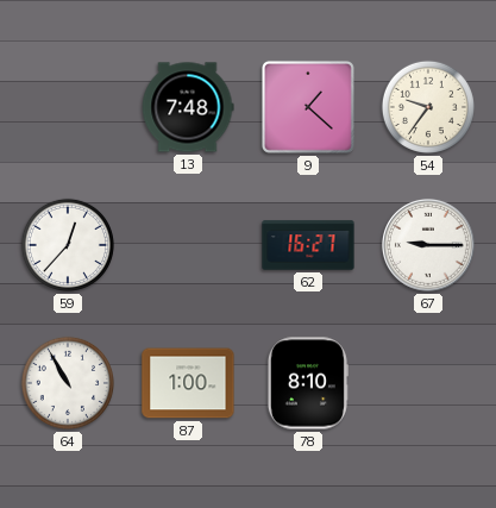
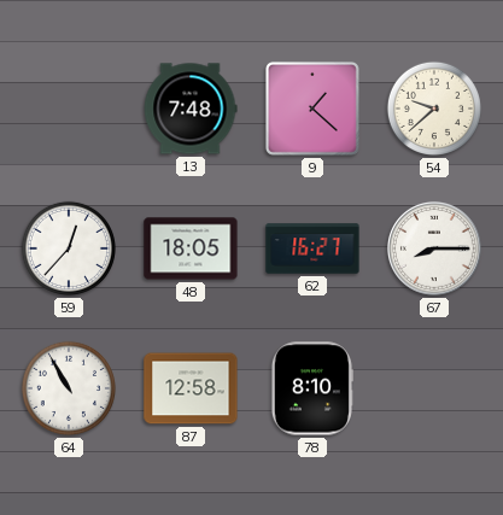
54: 9:36 -> 9:38 (434, 109)
48: none -> 18:05 (191, 248)
67: 9:15 -> 8:15 (434, 248)
87: 1:00 -> 12:58 (191, 388)
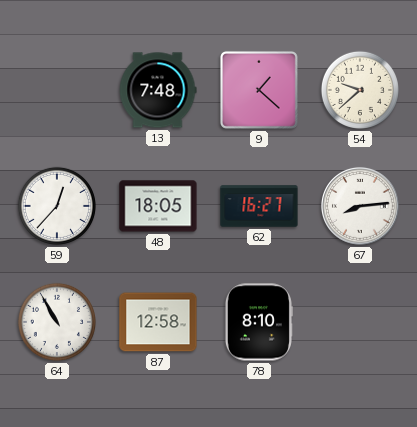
67: 8:15 -> 8:14 (360, 206)
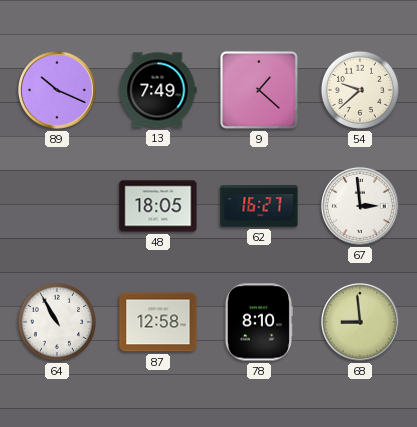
89: none -> 10:19 (57, 90)
13: 7:48 -> 7:49 (158, 90)
59: 12:37 -> none (57, 206)
67: 8:14 -> 2:59 (360, 206)
68: none -> 8:59 (360, 322)
